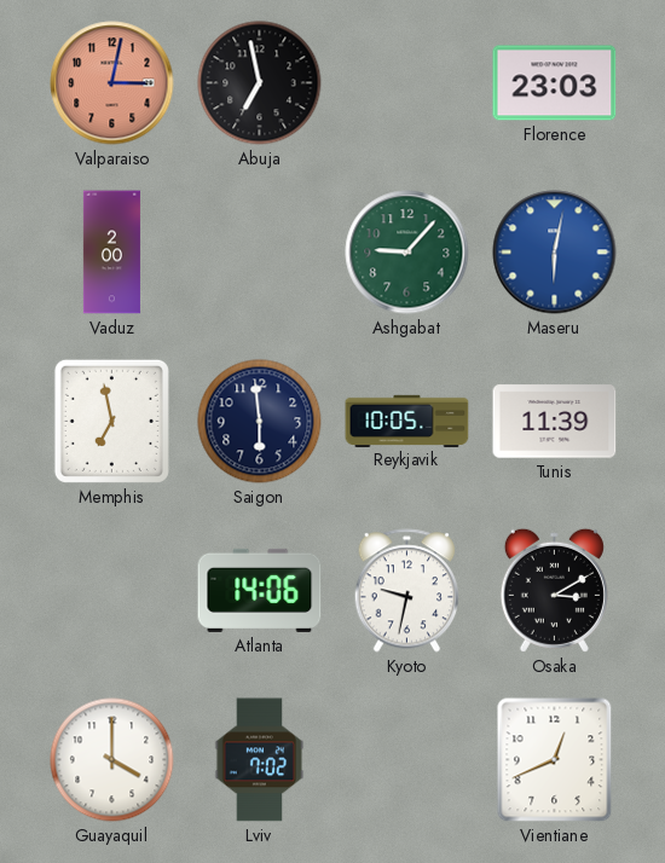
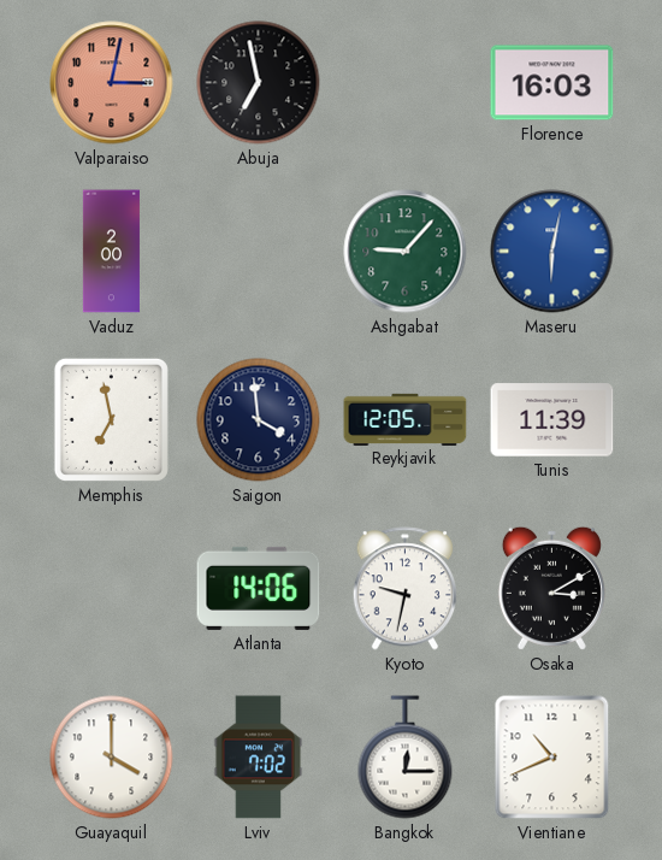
Florence: 23:03 -> 16:03 (552, 83)
Saigon: 5:59 -> 3:59 (259, 420)
Reykjavik: 10:05 -> 12:05 (406, 419)
Bangkok: none -> 12:15 (406, 758)
Vientiane: 12:41 -> 10:41 (552, 758)
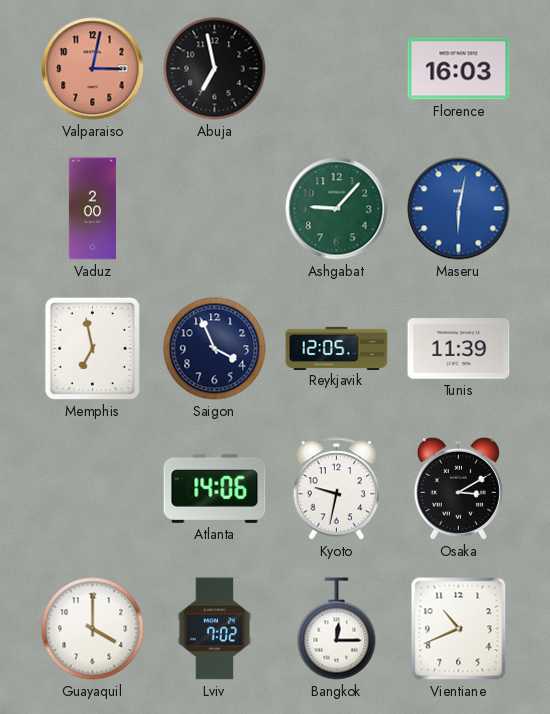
Saigon: 3:59 -> 3:56 (215, 349)
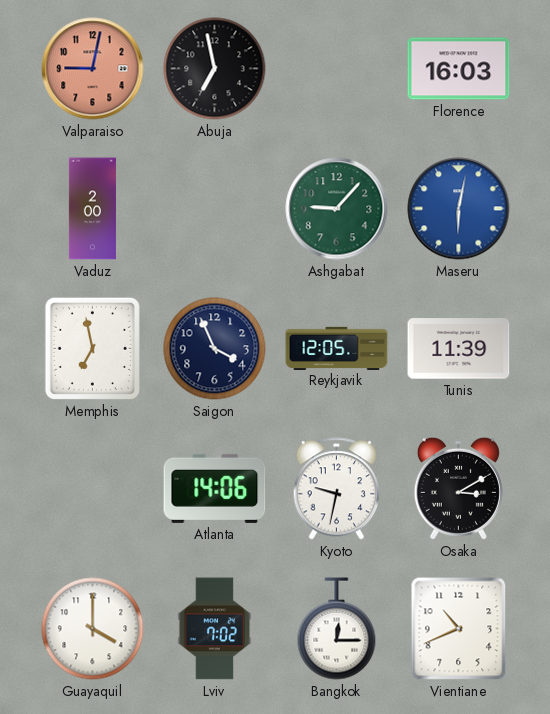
Valparaiso: 3:02 -> 9:02 (93, 69)
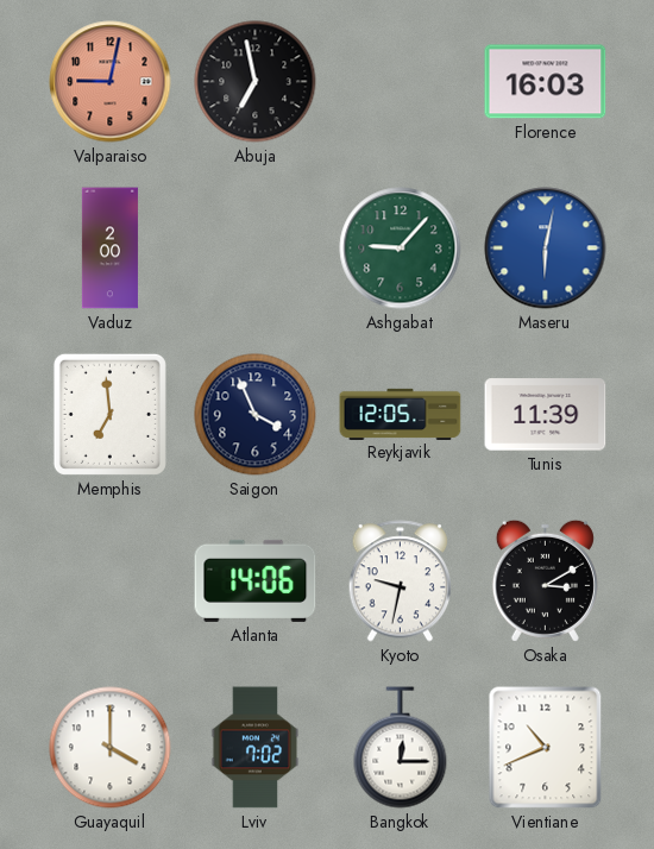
Memphis: 6:58 -> 6:59 (109, 414)
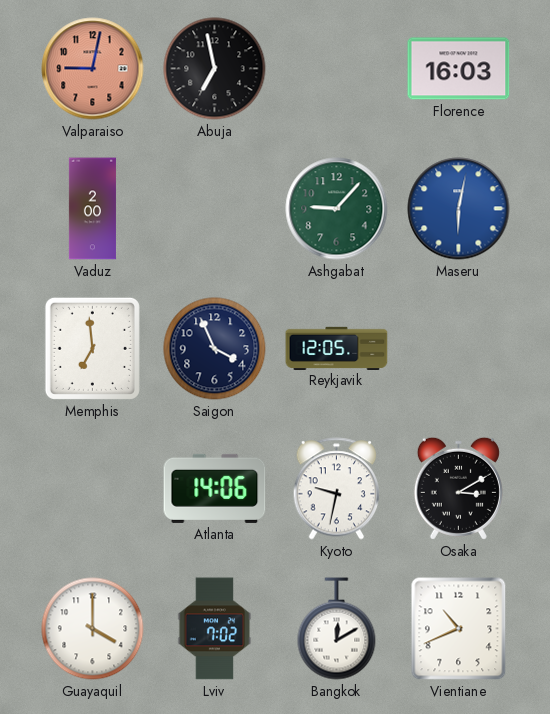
Tunis: 11:39 -> none (546, 415)
Bangkok: 12:15 -> 12:10 (337, 629)
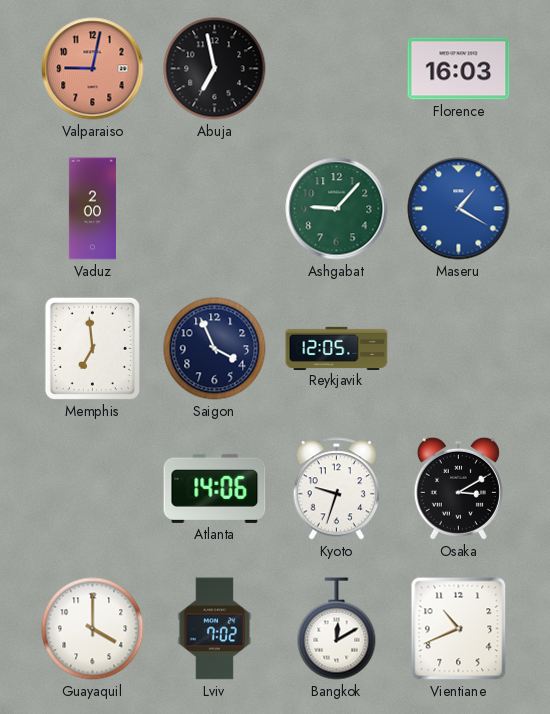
Maseru: 6:02 -> 1:20 (459, 209)
Kyoto: 9:32 -> 9:33 (337, 489)
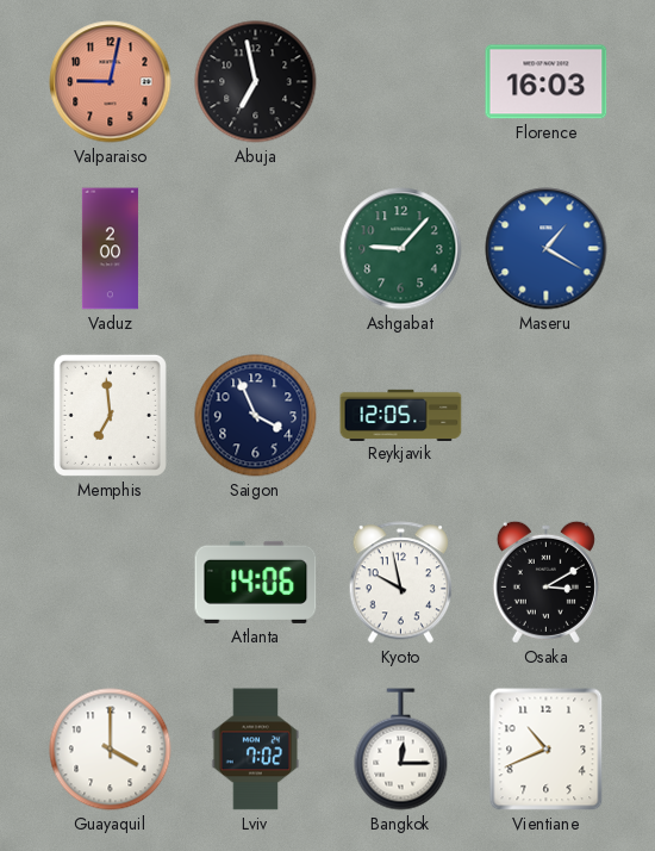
Kyoto: 9:33 -> 9:58 (401, 583)
Bangkok: 12:10 -> 12:15 (401, 750)
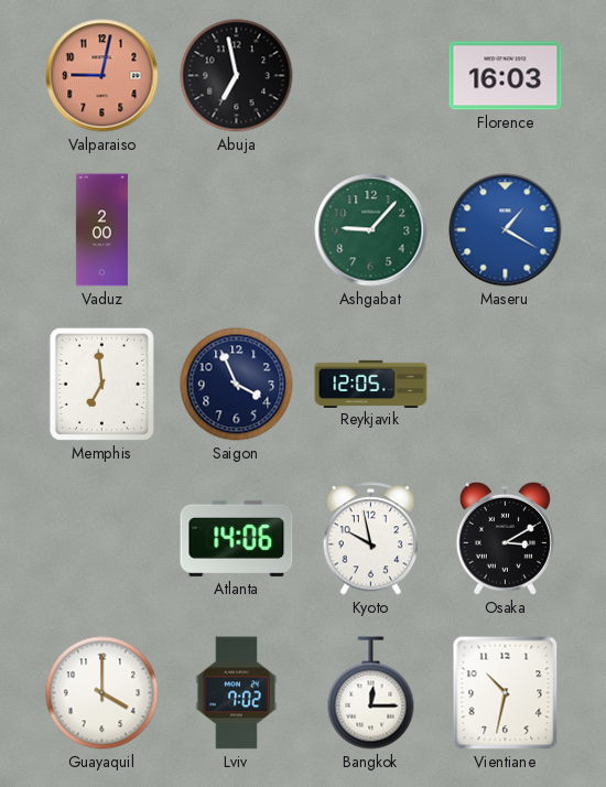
Vientiane: 10:41 -> 10:32 (506, 693)
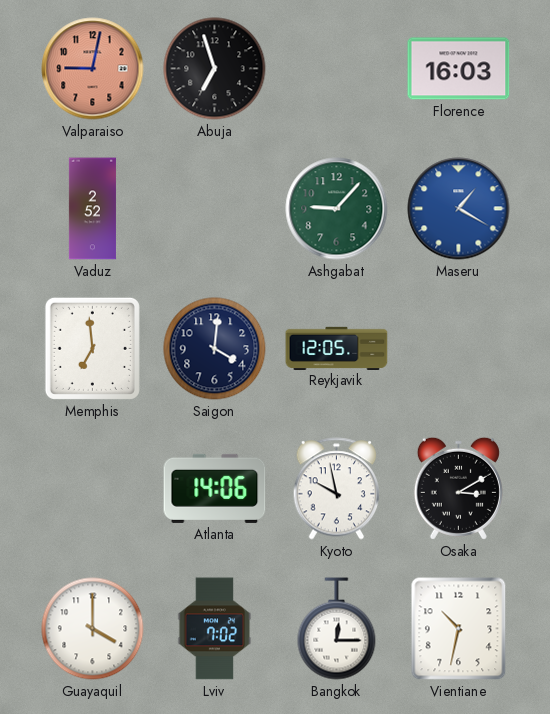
Abuja: 6:58 -> 6:57 (215, 69)
Vaduz: 2:00 -> 2:52 (92, 209)
Saigon: 3:56 -> 4:01 (215, 349)
